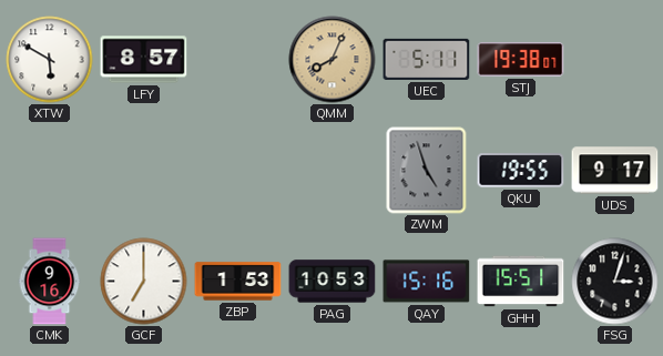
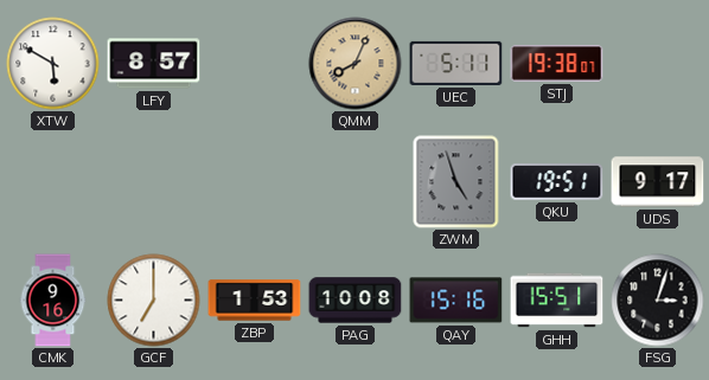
QKU: 19:55 -> 19:51 (557, 182)
PAG: 10:53 -> 10:08 (356, 301)
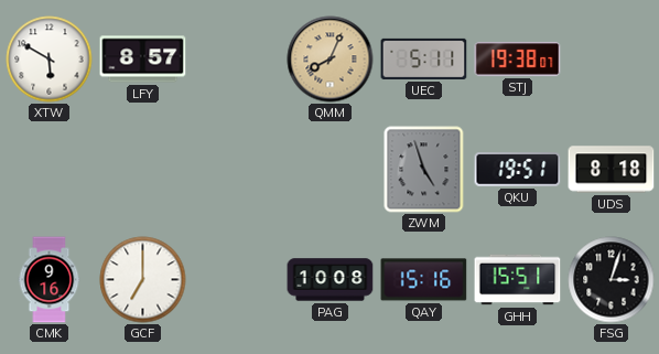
UDS: 9:17 -> 8:18 (612, 170)
ZBP: 1:53 -> none (255, 301)
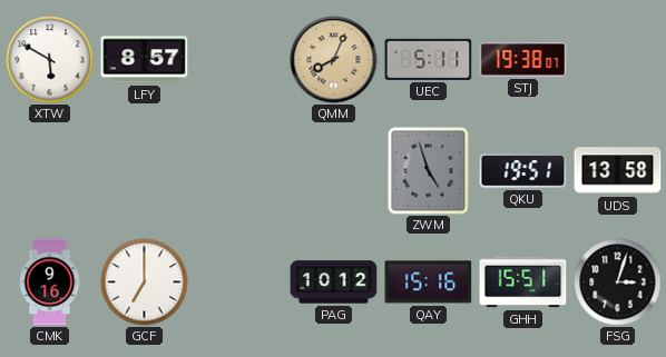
UDS: 8:18 -> 13:58 (618, 171)
PAG: 10:08 -> 10:12 (334, 282)
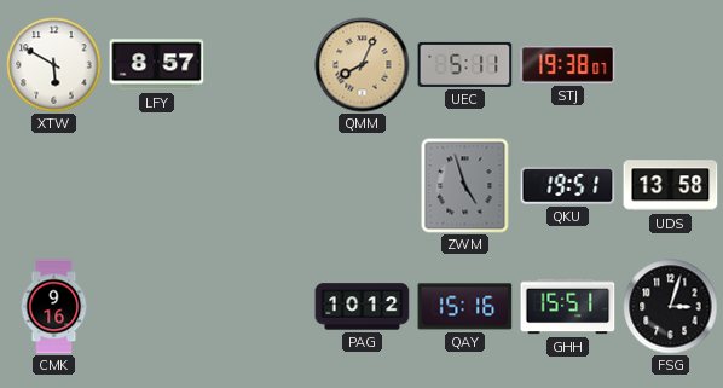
GCF: 7:00 -> none (145, 282)
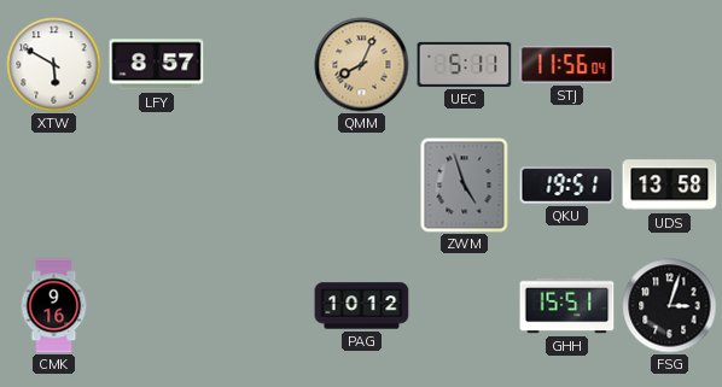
STJ: 19:38 -> 11:56 (567, 65)
QAY: 15:16 -> none (465, 307)
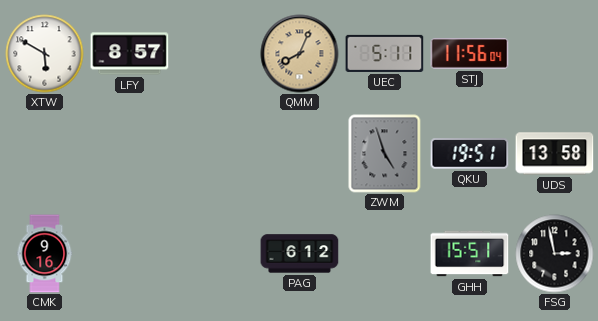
PAG: 10:12 -> 6:12 (300, 254)
FSG: 3:03 -> 2:58 (555, 254)
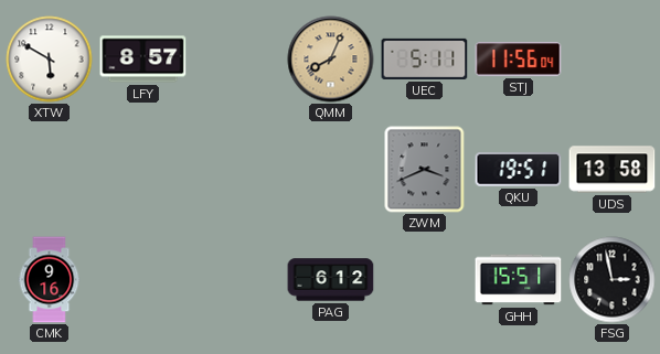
ZWM: 4:57 -> 3:41 (425, 170)
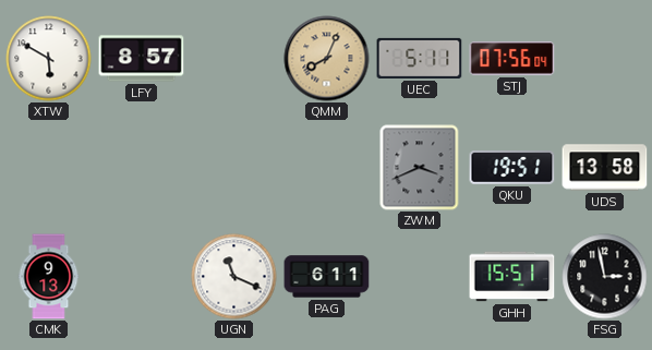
STJ: 11:56 -> 07:56 (512, 59)
CMK: 9:16 -> 9:13 (49, 277)
UGN: none -> 11:19 (234, 277)
PAG: 6:12 -> 6:11 (327, 277)
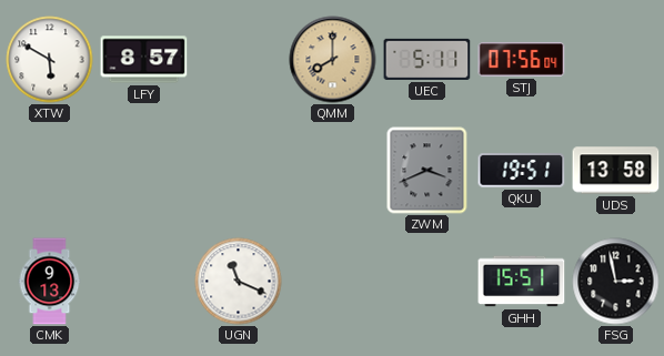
QMM: 8:04 -> 8:00 (333, 60)
PAG: 6:11 -> none (327, 277)
